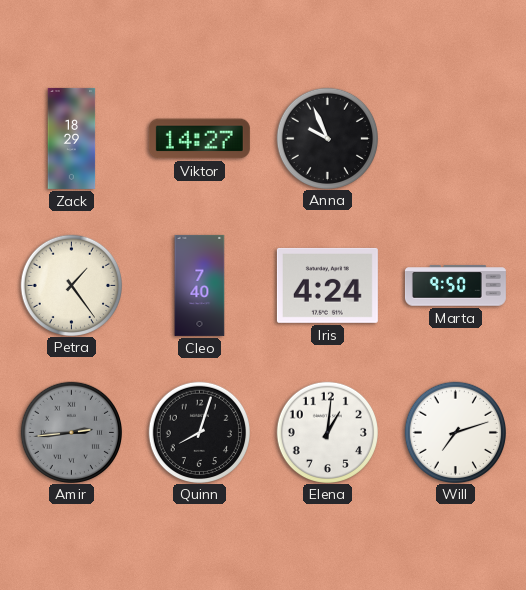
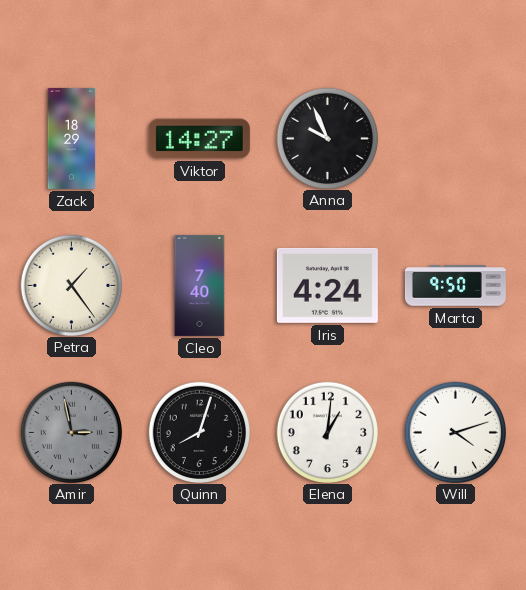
Amir: 2:44 -> 2:58 (71, 432)
Will: 7:12 -> 4:12 (455, 432)
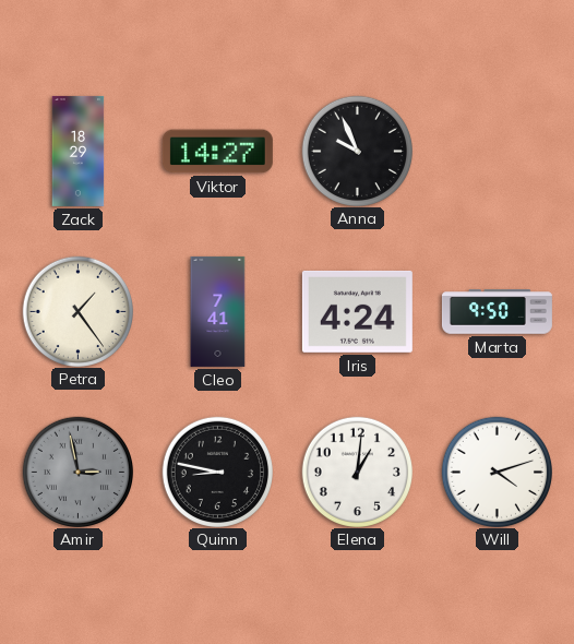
Cleo: 7:40 -> 7:41 (218, 311)
Quinn: 8:03 -> 8:47 (217, 472)
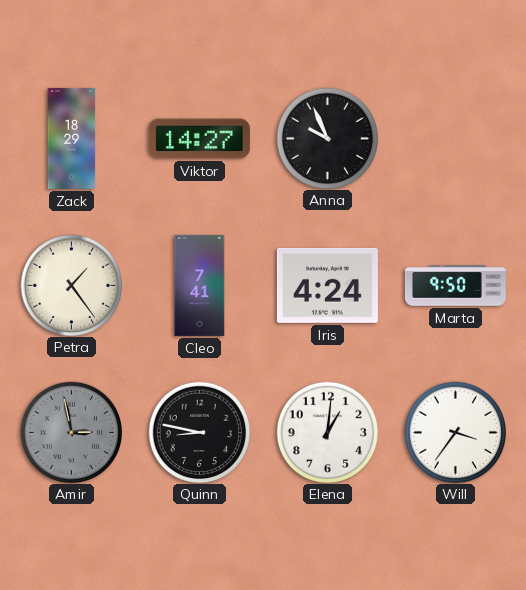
Will: 4:12 -> 3:36 (455, 432)
